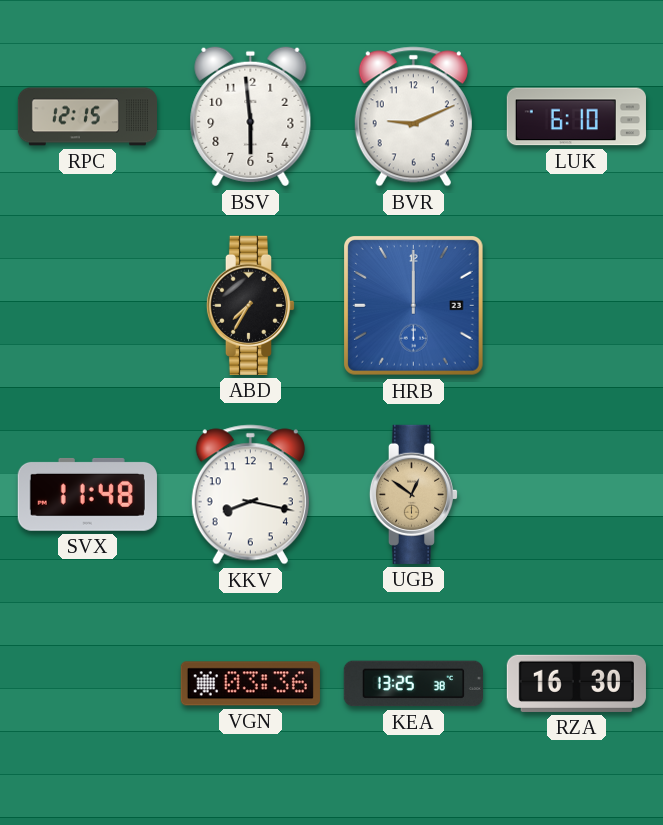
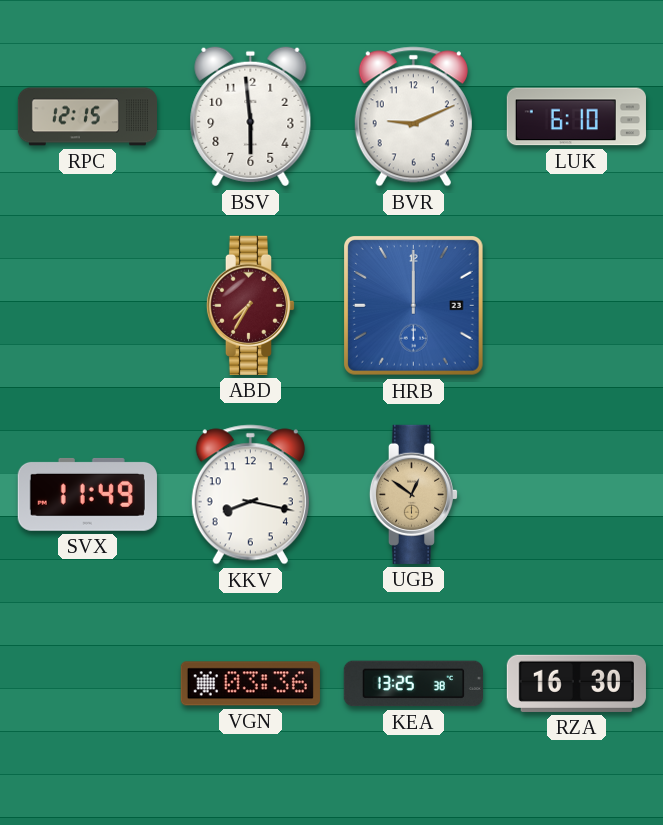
ABD dial: black -> burgundy (251, 305)
SVX: 11:48 -> 11:49 (87, 494)
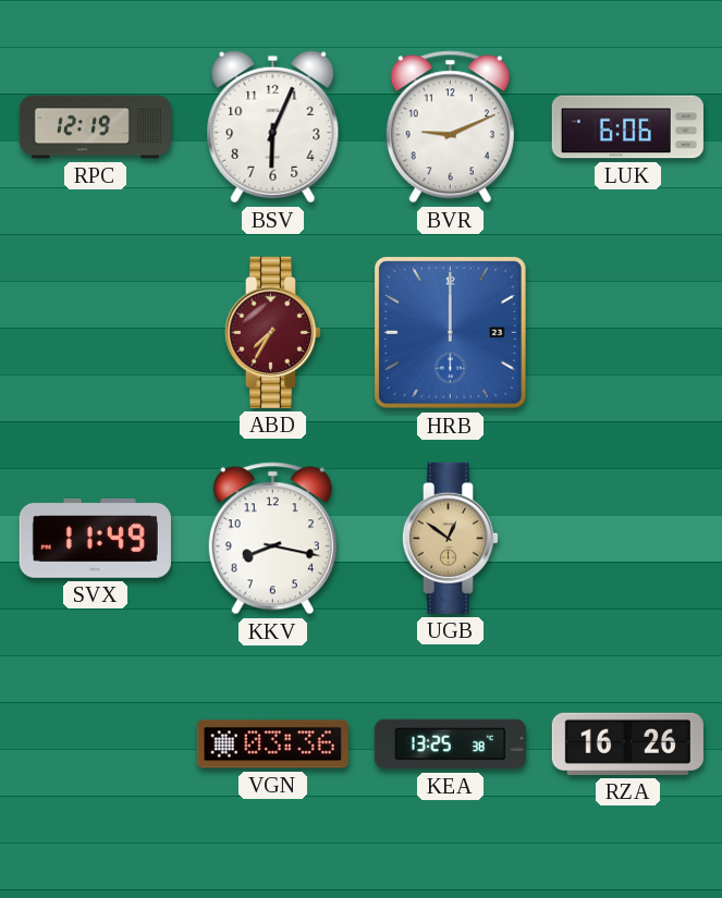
RPC: 12:15 -> 12:19 (95, 127)
BSV: 5:59 -> 6:04 (273, 127)
LUK: 6:10 -> 6:06 (627, 127)
RZA: 16:30 -> 16:26 (627, 743)
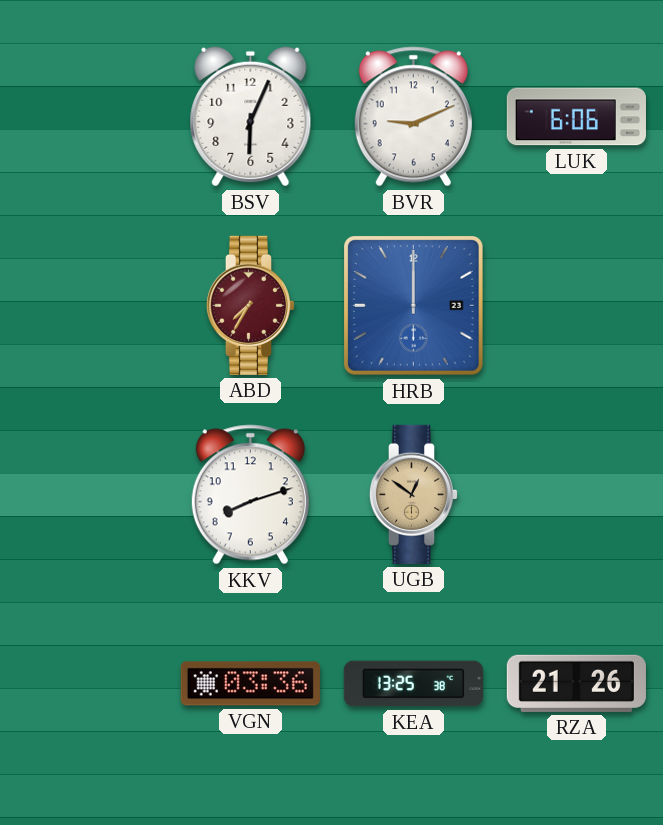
RPC: 12:19 -> none (95, 127)
SVX: 11:49 -> none (95, 538)
KKV: 8:17 -> 8:12 (250, 495)
RZA: 16:26 -> 21:26 (576, 683)
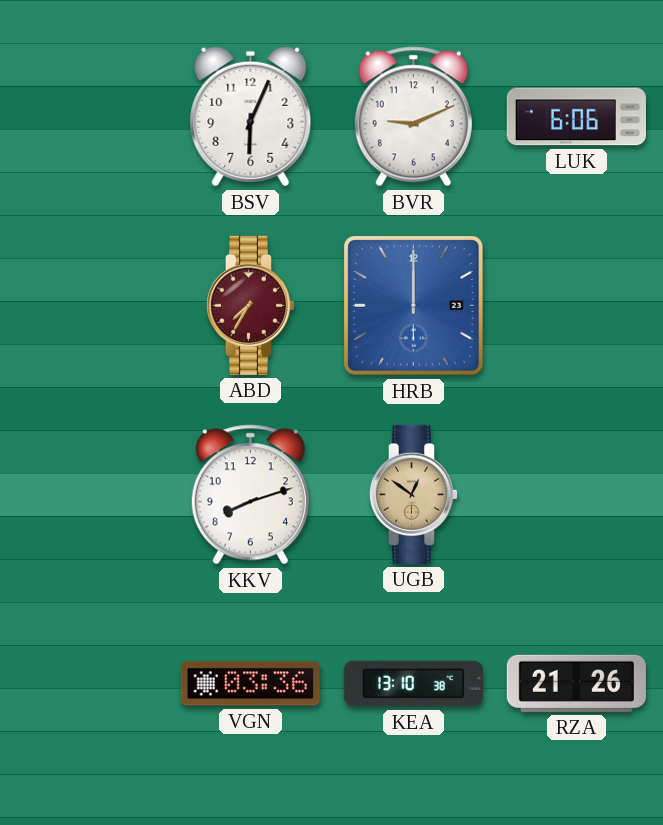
KEA: 13:25 -> 13:10 (413, 684)
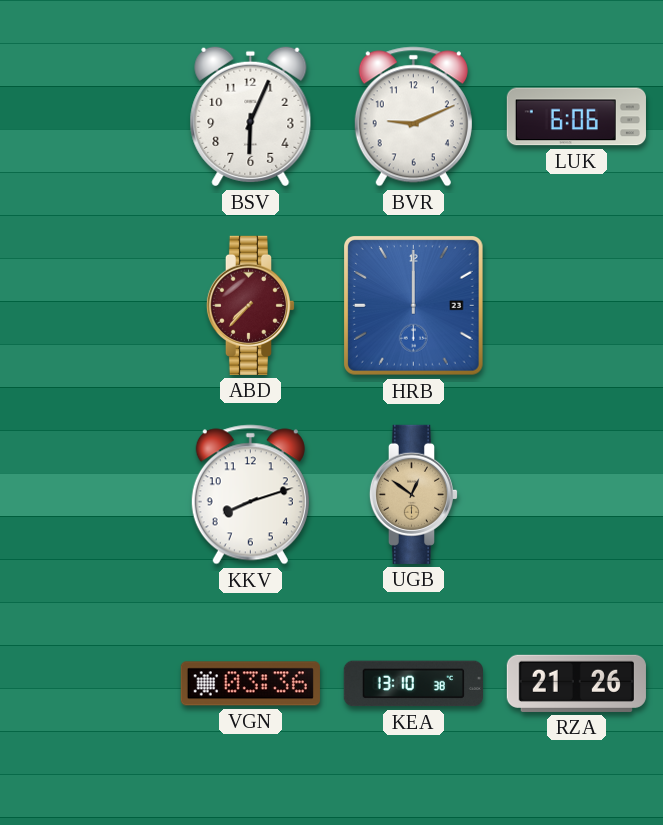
ABD: 7:35 -> 7:37 (251, 305)
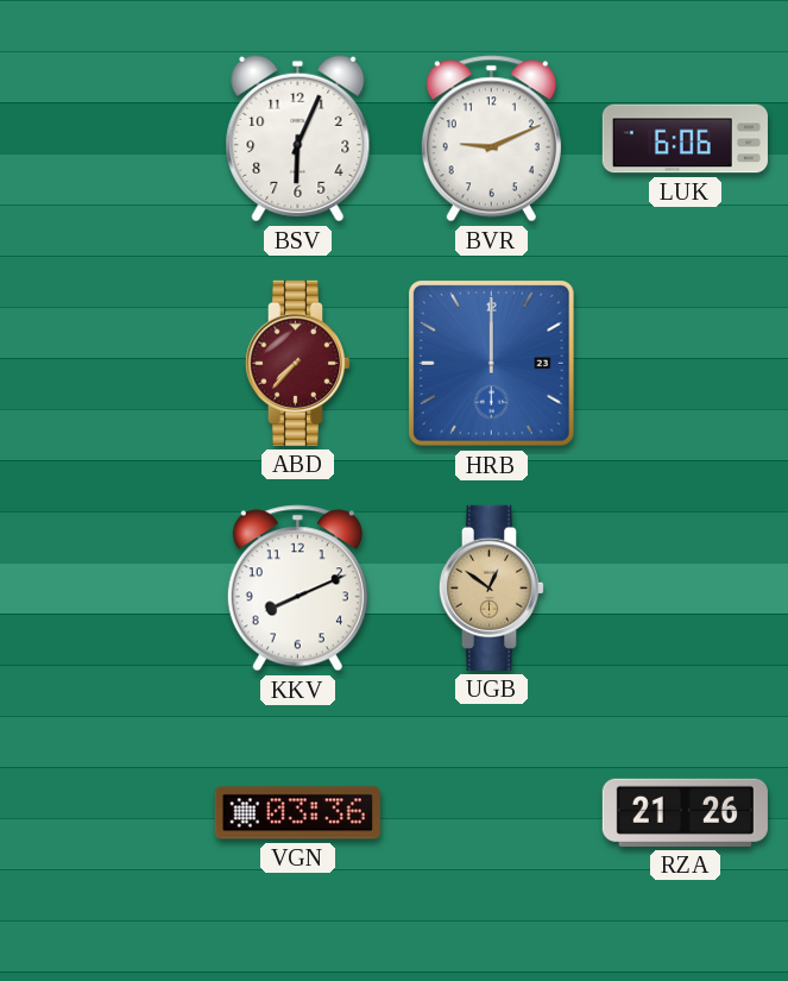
KKV: 8:12 -> 8:11 (297, 589)
KEA: 13:10 -> none (413, 684)
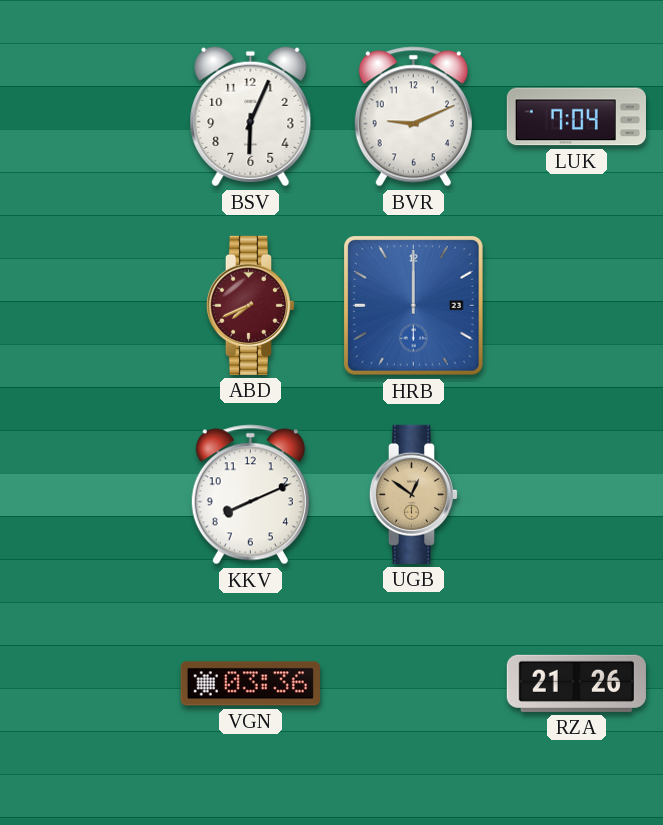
LUK: 6:06 -> 7:04 (576, 117)
ABD: 7:37 -> 7:41 (251, 305)
